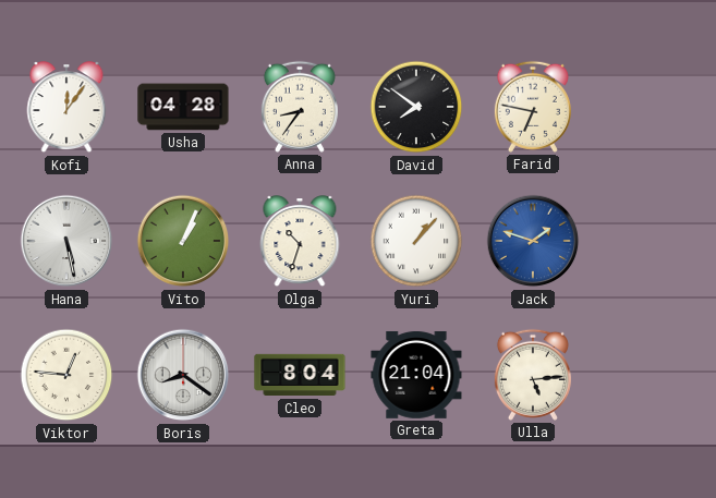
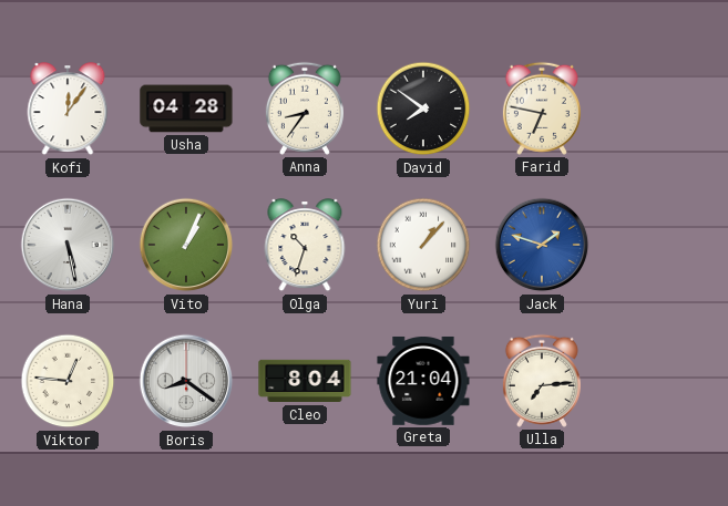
Ulla: 5:14 -> 7:14 (542, 381)
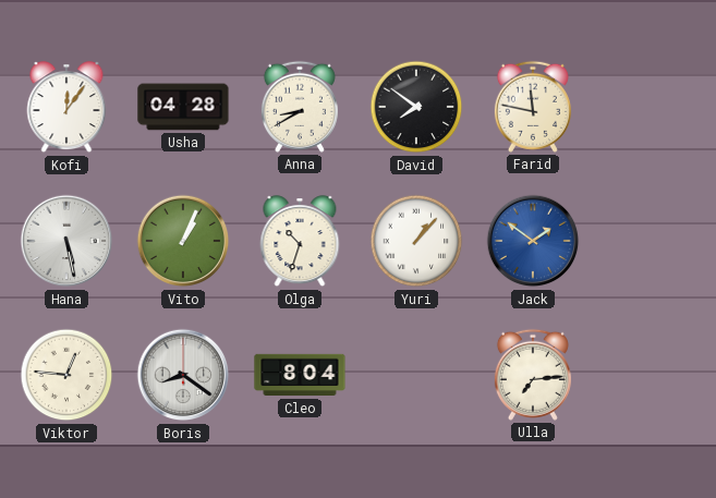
Anna: 8:36 -> 8:40 (300, 107)
Farid: 6:47 -> 11:47 (533, 107)
Jack: 1:48 -> 1:51 (533, 241)
Greta: 21:04 -> none (423, 381)
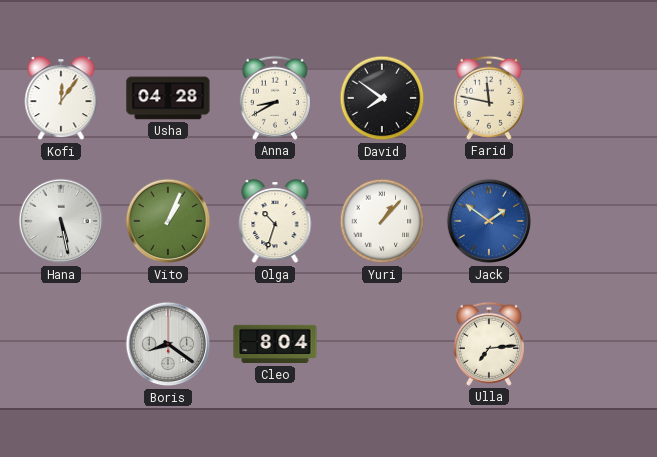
Viktor: 12:46 -> none (66, 375)
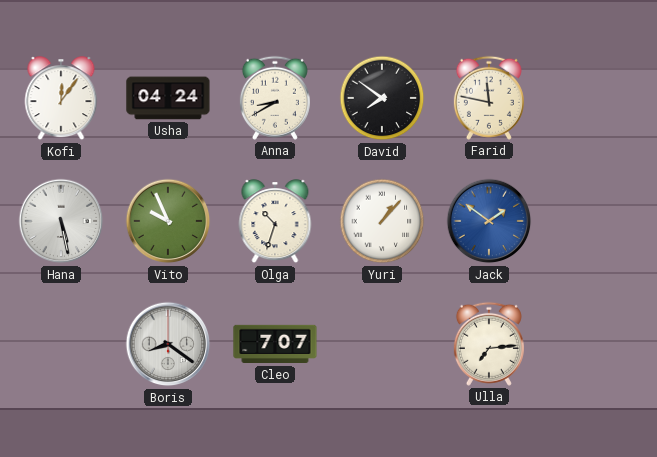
Usha: 04:28 -> 04:24 (168, 98)
Vito: 1:04 -> 9:56 (168, 221)
Cleo: 8:04 -> 7:07 (275, 344)
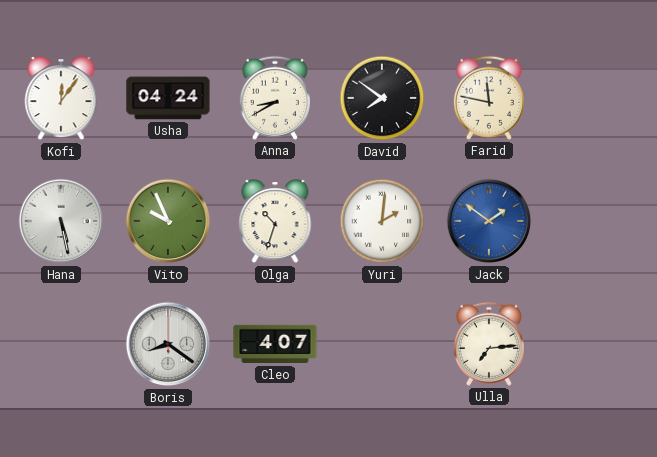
Yuri: 1:07 -> 2:01 (382, 221)
Cleo: 7:07 -> 4:07 (275, 344)
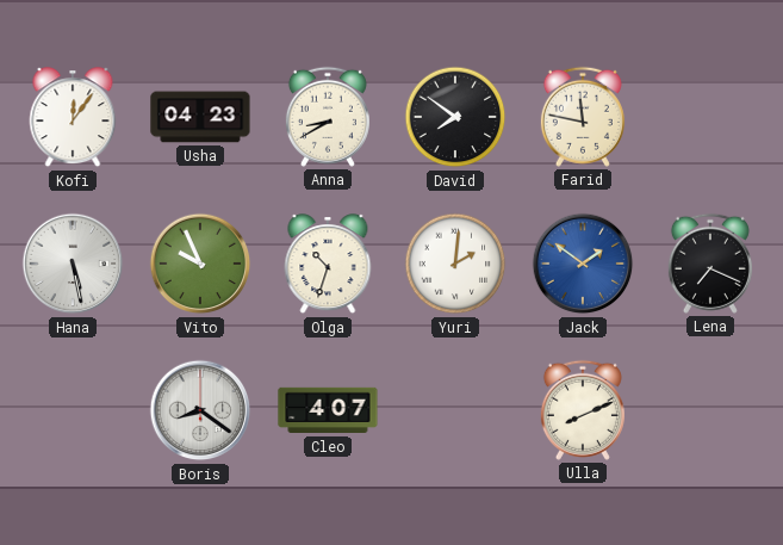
Usha: 04:24 -> 04:23 (200, 117)
Lena: none -> 7:19 (710, 264)
Ulla: 7:14 -> 8:11 (583, 410)
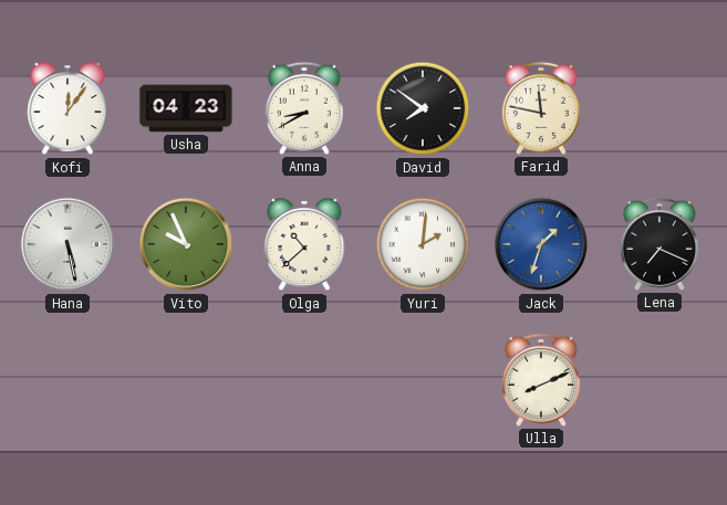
Olga: 10:33 -> 10:38 (304, 245)
Jack: 1:51 -> 1:33 (541, 244)
Boris: 8:21 -> none (200, 410)
Cleo: 4:07 -> none (328, 410)
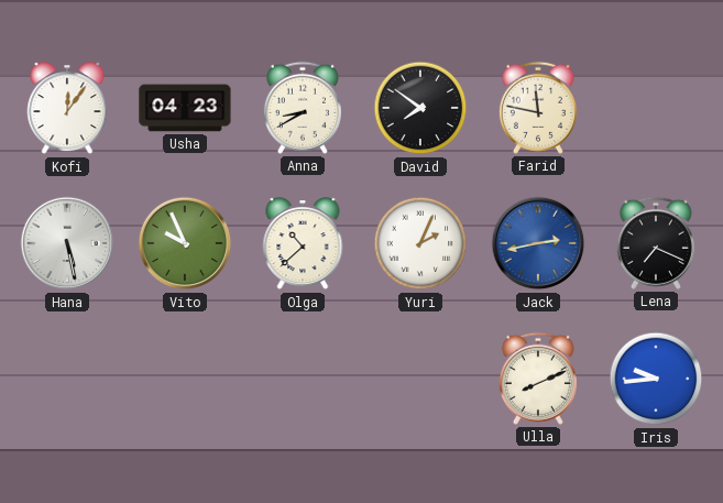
Yuri: 2:01 -> 2:04 (420, 243)
Jack: 1:33 -> 2:43 (538, 243)
Iris: none -> 9:44 (656, 379)
